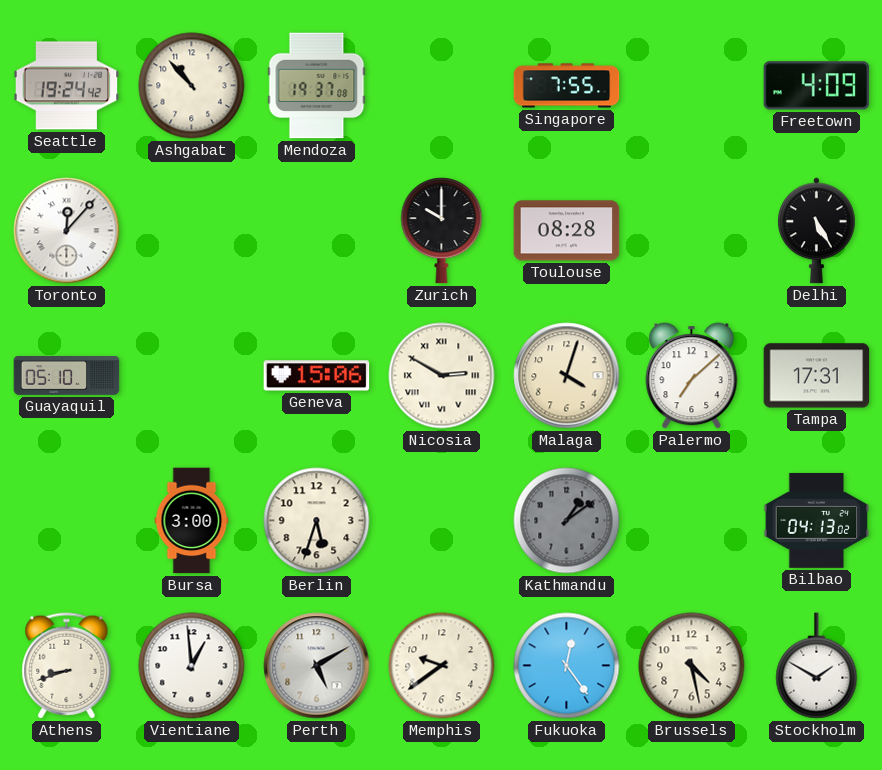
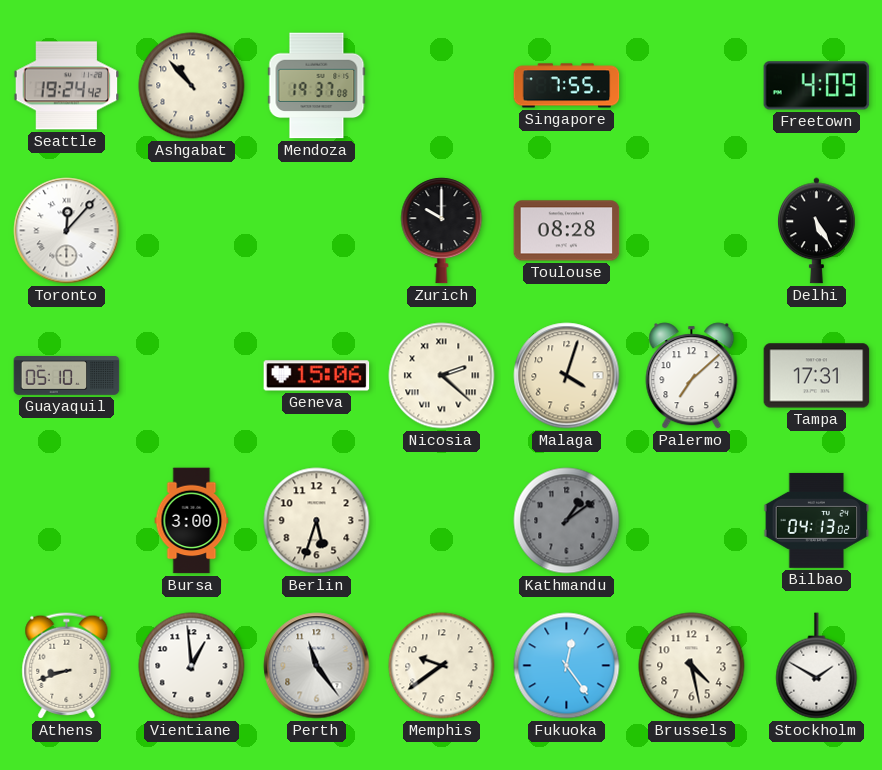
Nicosia: 2:50 -> 2:22 (442, 376)
Perth: 5:10 -> 11:24 (317, 666)
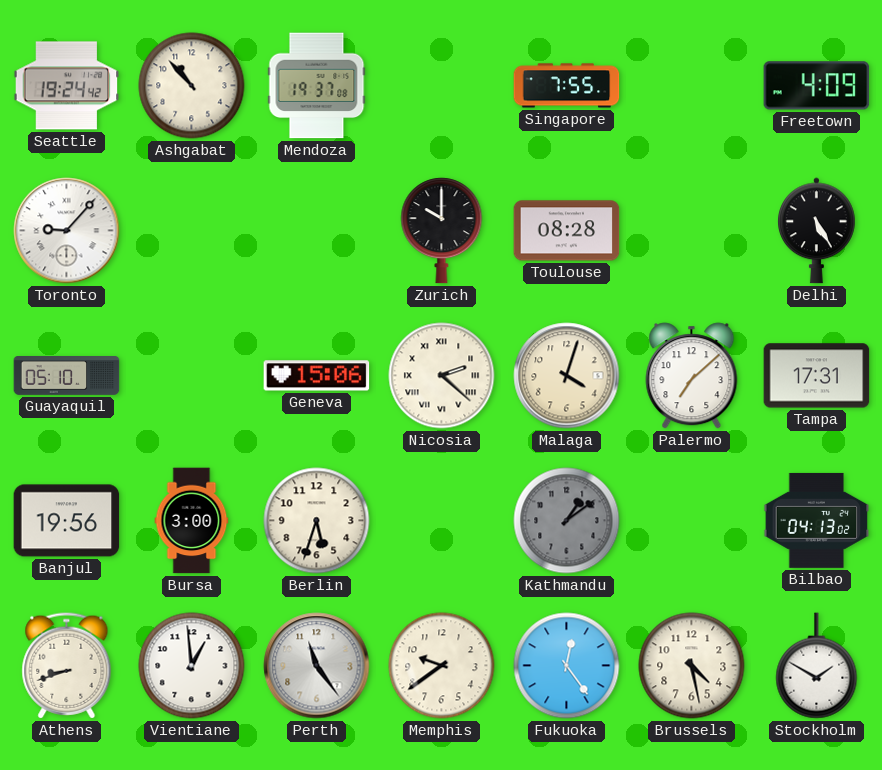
Toronto: 12:07 -> 9:07 (67, 231)
Banjul: none -> 19:56 (67, 521)
